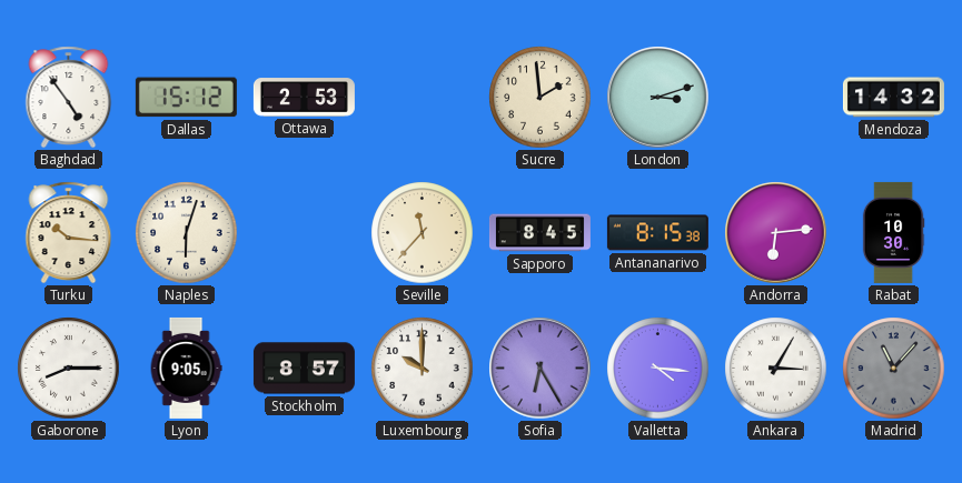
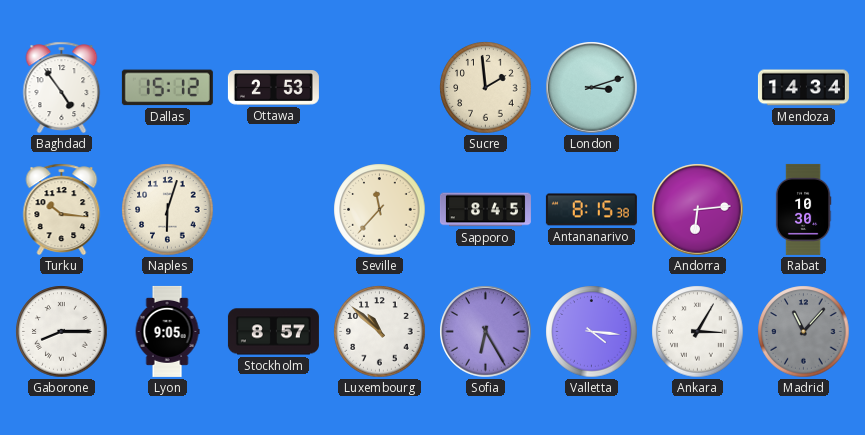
Mendoza: 14:32 -> 14:34 (803, 88)
Luxembourg: 10:00 -> 10:52 (380, 332)
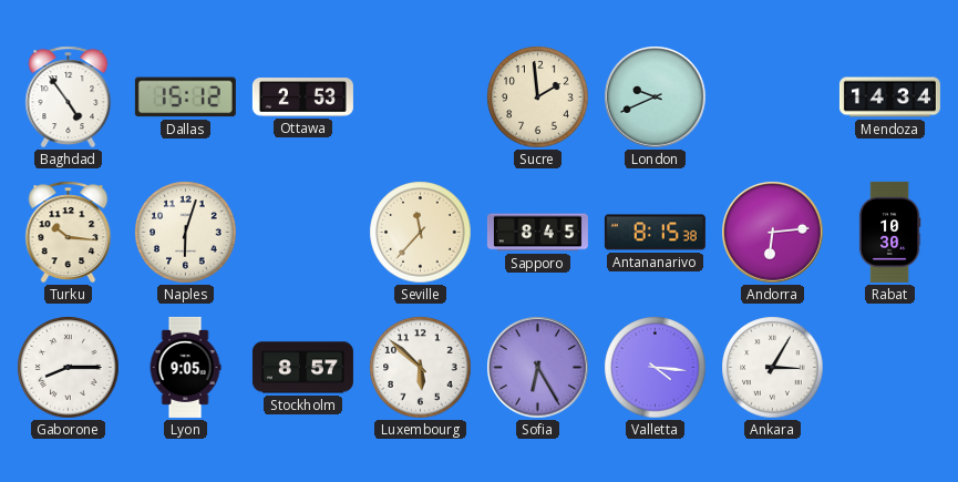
London: 3:12 -> 9:41 (656, 98)
Luxembourg: 10:52 -> 5:52 (421, 368)
Madrid: 11:07 -> none (804, 332)
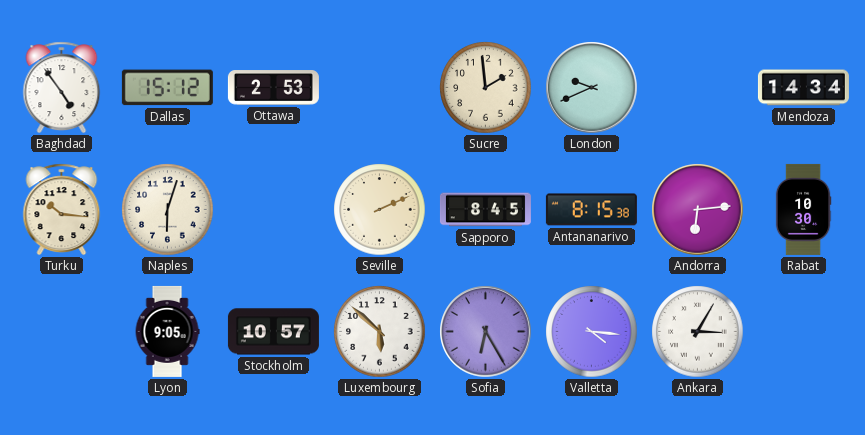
Seville: 11:37 -> 2:11 (380, 210)
Gaborone: 8:15 -> none (69, 368)
Stockholm: 8:57 -> 10:57 (273, 332)
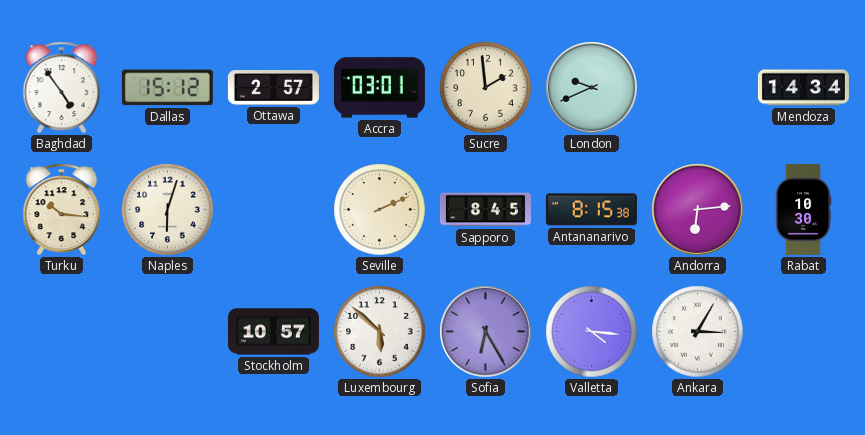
Ottawa: 2:53 -> 2:57 (273, 88)
Accra: none -> 03:01 (379, 88)
Lyon: 9:05 -> none (167, 331)
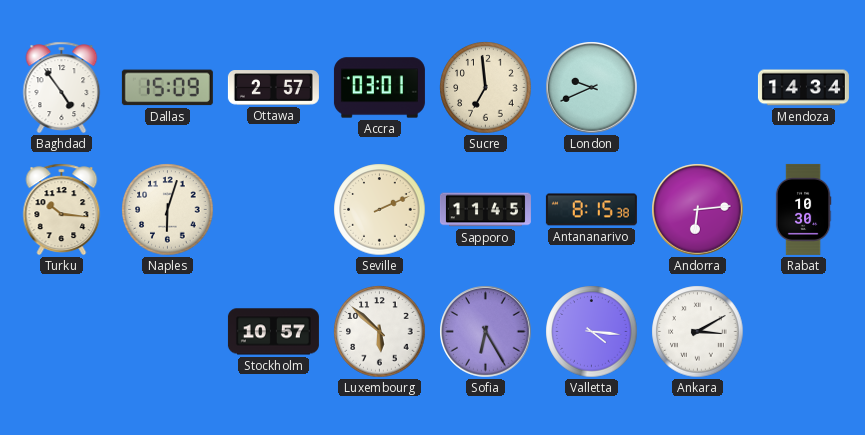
Dallas: 15:12 -> 15:09 (167, 88)
Sucre: 1:59 -> 6:59 (486, 88)
Sapporo: 8:45 -> 11:45 (485, 210)
Ankara: 3:05 -> 3:10 (698, 332)
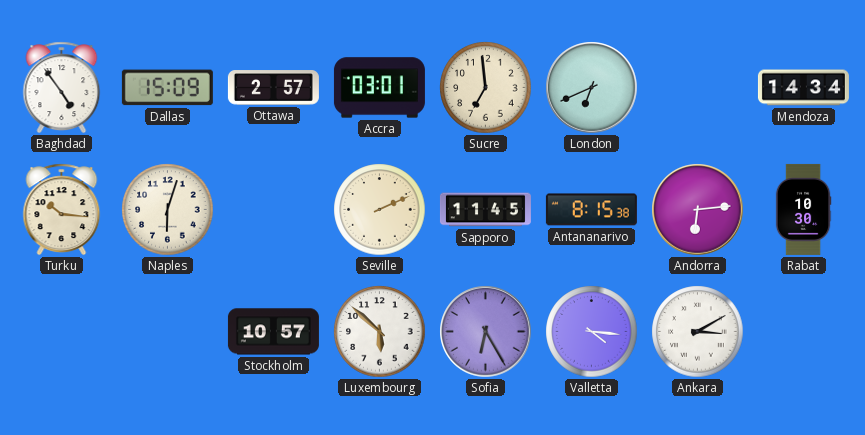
London: 9:41 -> 6:41 (592, 88)
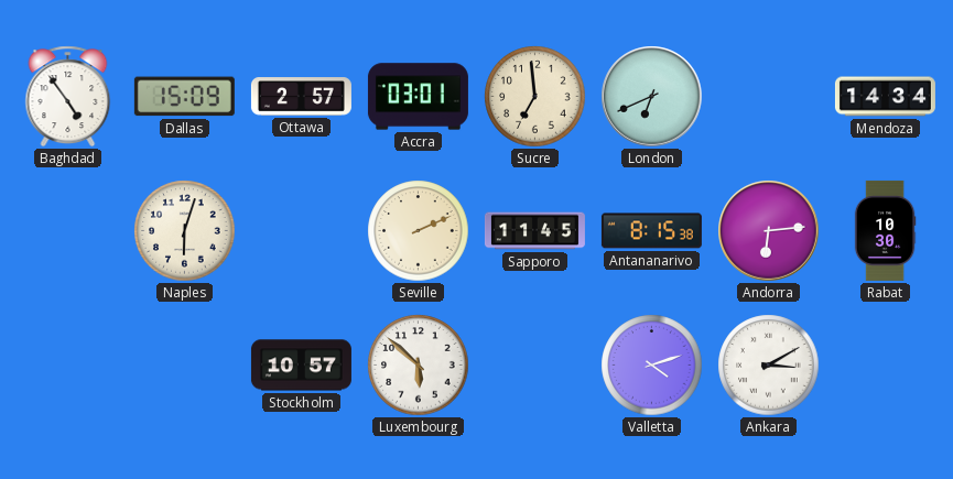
Turku: 10:16 -> none (62, 210)
Sofia: 6:25 -> none (486, 332)
Valletta: 4:16 -> 4:12 (652, 366)
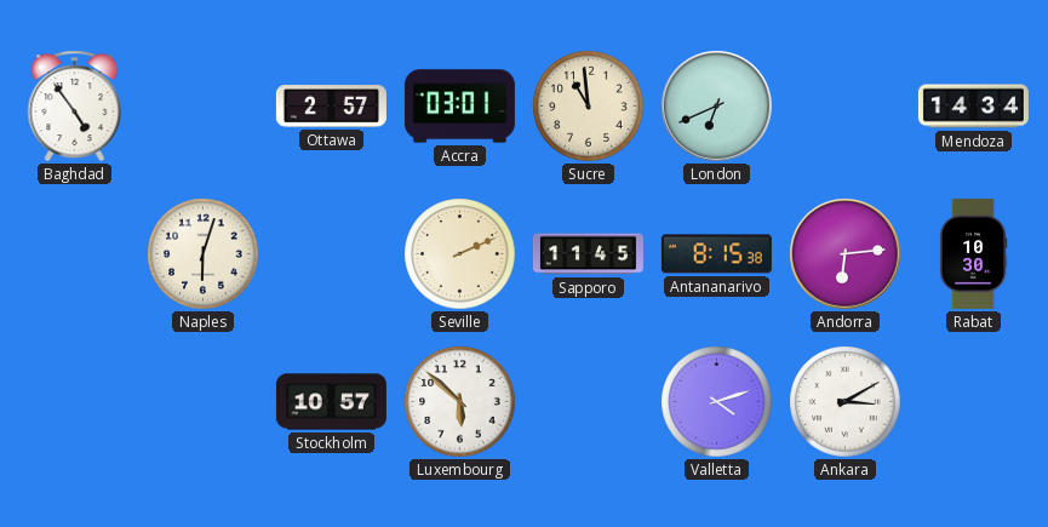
Dallas: 15:09 -> none (184, 97)
Sucre: 6:59 -> 10:59 (589, 107)
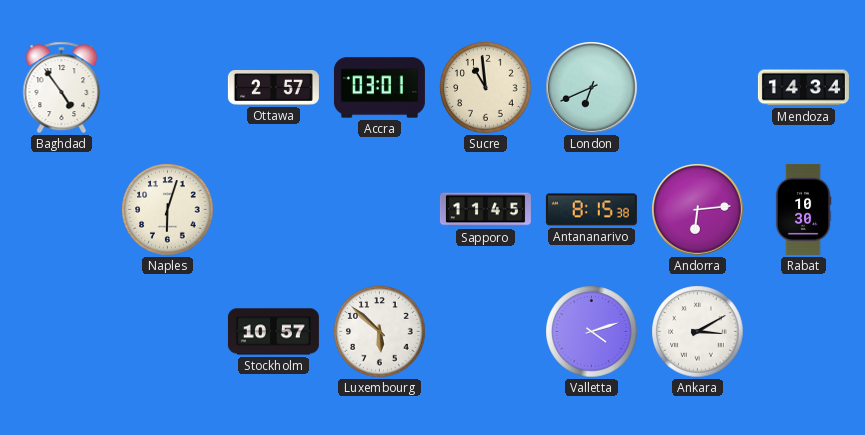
Seville: 2:11 -> none (460, 254)
